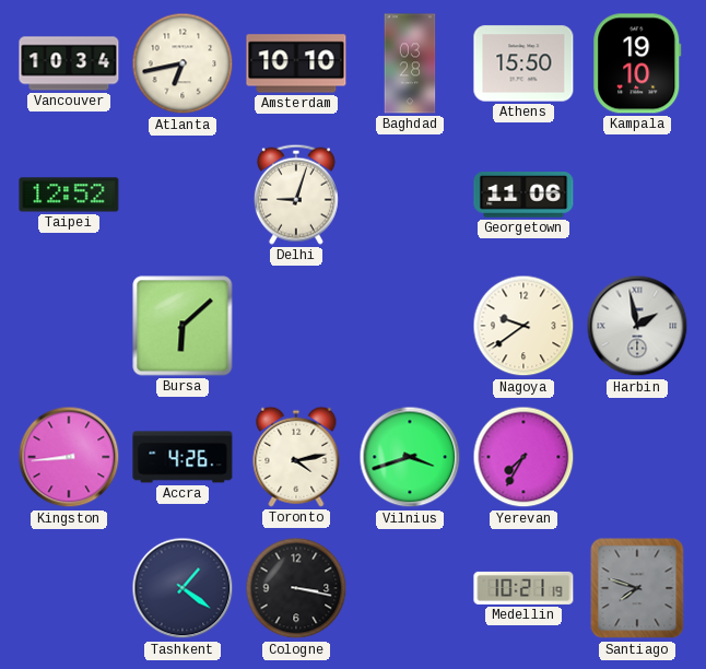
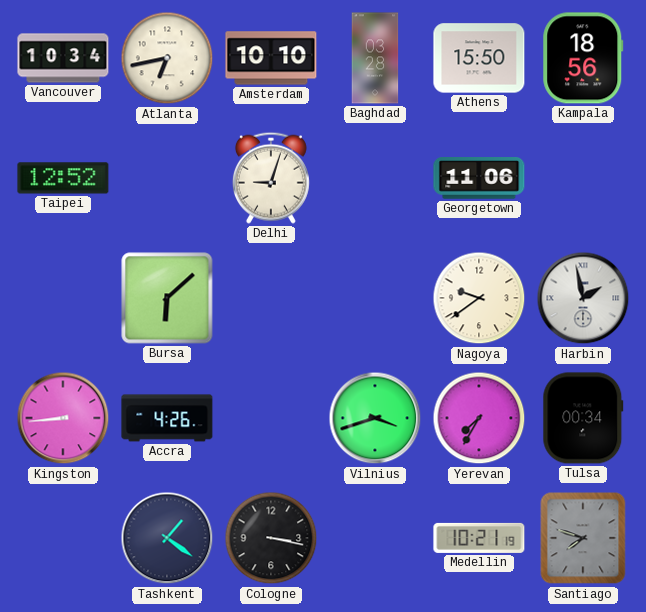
Kampala: 19:10 -> 18:56 (583, 58)
Toronto: 4:13 -> none (296, 457)
Tulsa: none -> 00:34 (583, 418)
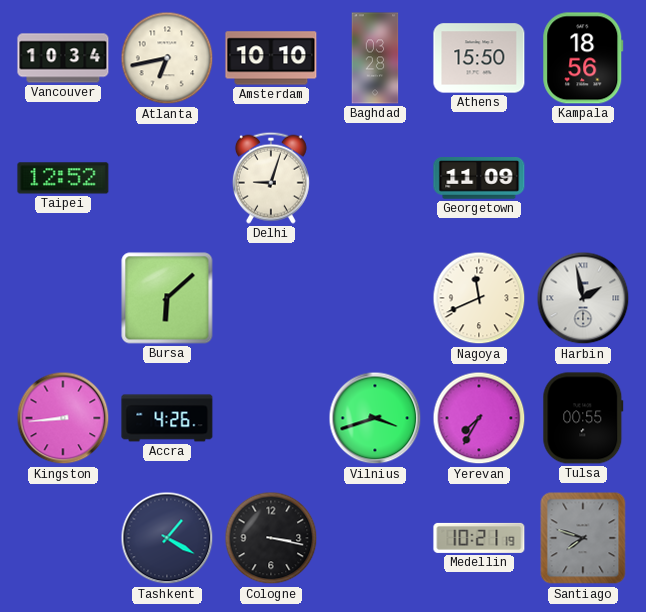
Georgetown: 11:06 -> 11:09 (479, 178)
Nagoya: 9:39 -> 11:41 (479, 298)
Tulsa: 00:34 -> 00:55 (583, 418)
Tashkent: 1:21 -> 1:20 (167, 538)
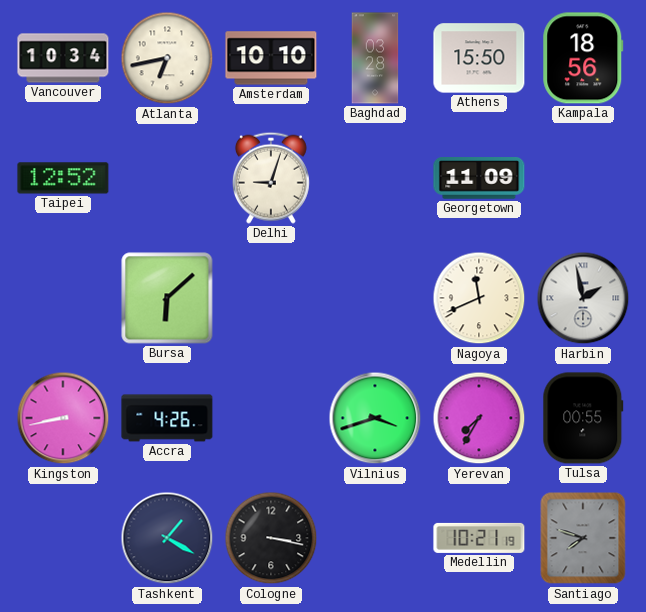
Kingston: 8:44 -> 8:43 (63, 418)
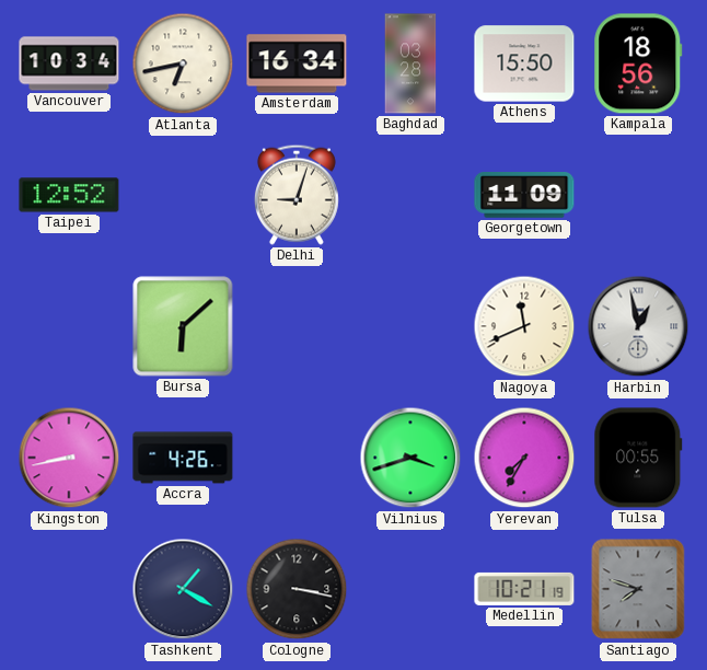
Amsterdam: 10:10 -> 16:34 (297, 63)
Harbin: 1:58 -> 12:58 (638, 326)
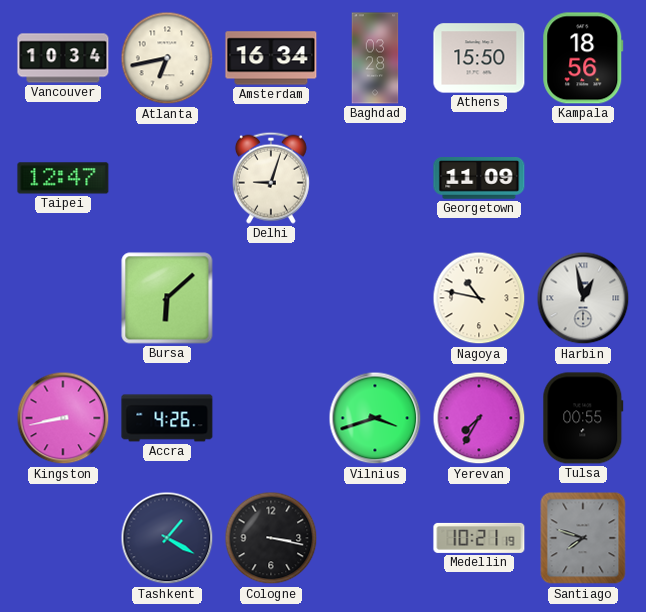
Taipei: 12:52 -> 12:47 (63, 178)
Nagoya: 11:41 -> 10:47 (479, 298)
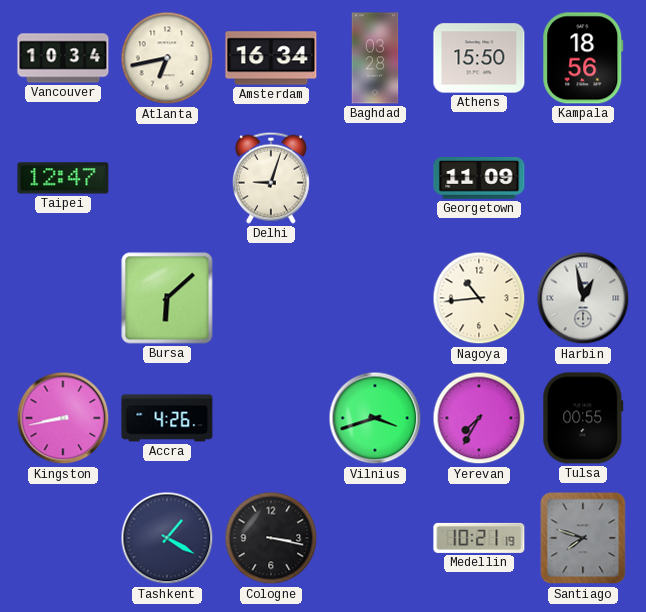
Nagoya: 10:47 -> 10:44 (479, 298)
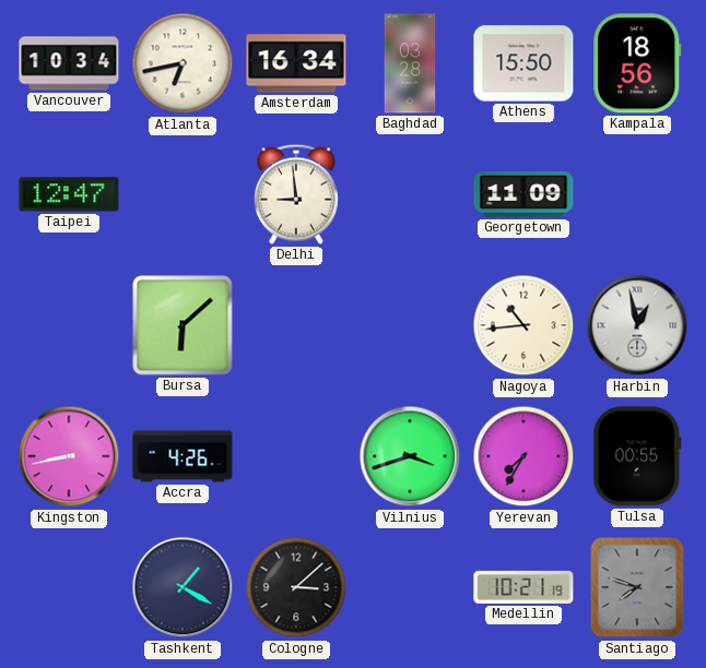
Delhi: 9:03 -> 8:59 (296, 194)
Cologne: 3:17 -> 3:08 (296, 587)
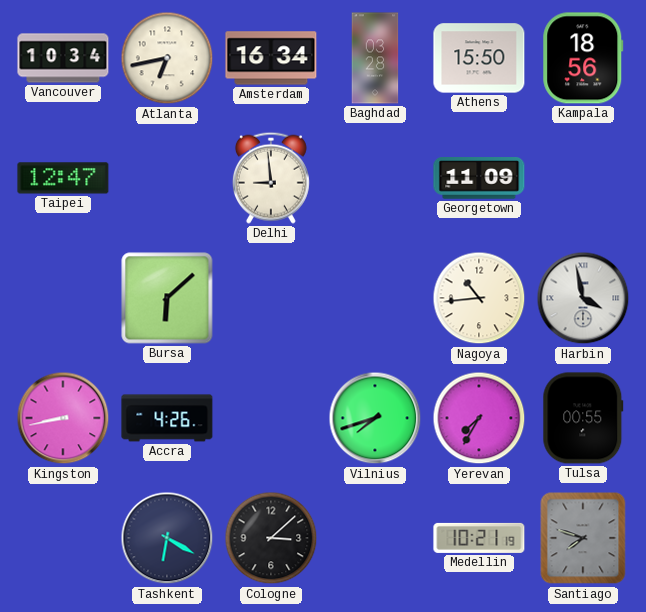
Harbin: 12:58 -> 3:58 (583, 298)
Vilnius: 3:42 -> 7:42 (375, 418)
Tashkent: 1:20 -> 6:20 (167, 538)
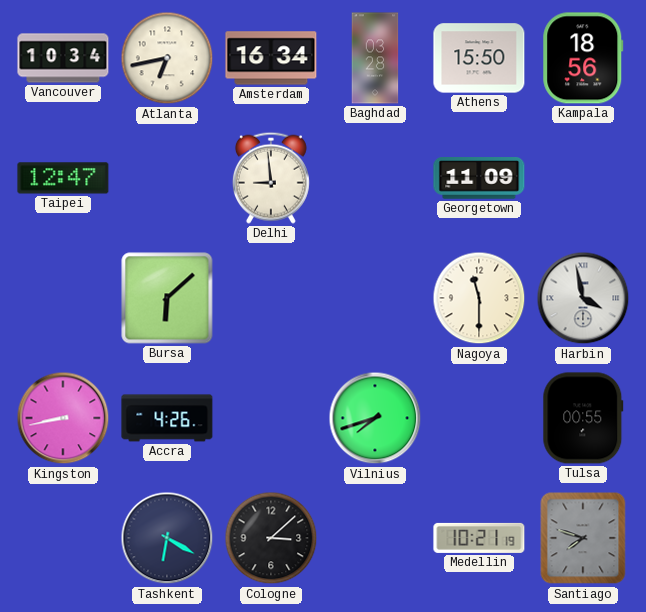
Nagoya: 10:44 -> 11:30 (479, 298)
Yerevan: 7:35 -> none (479, 418)
